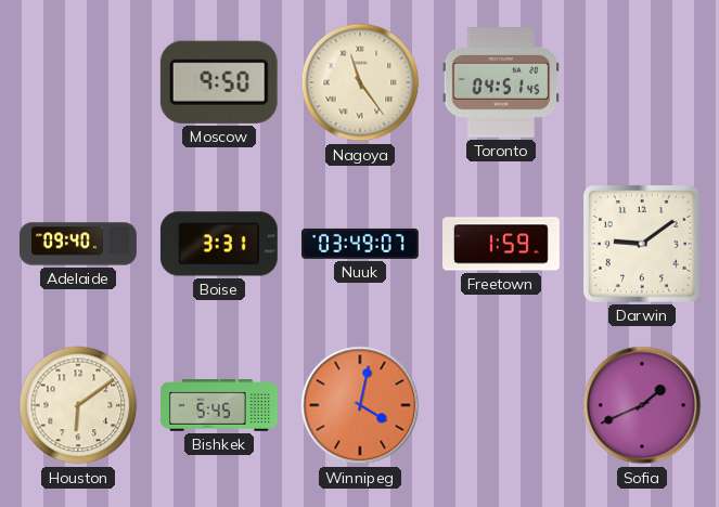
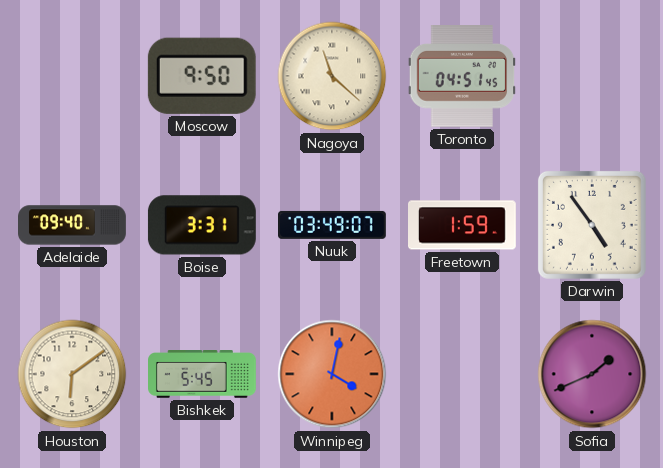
Nagoya: 11:24 -> 11:22 (332, 76)
Darwin: 9:09 -> 4:54 (592, 225)
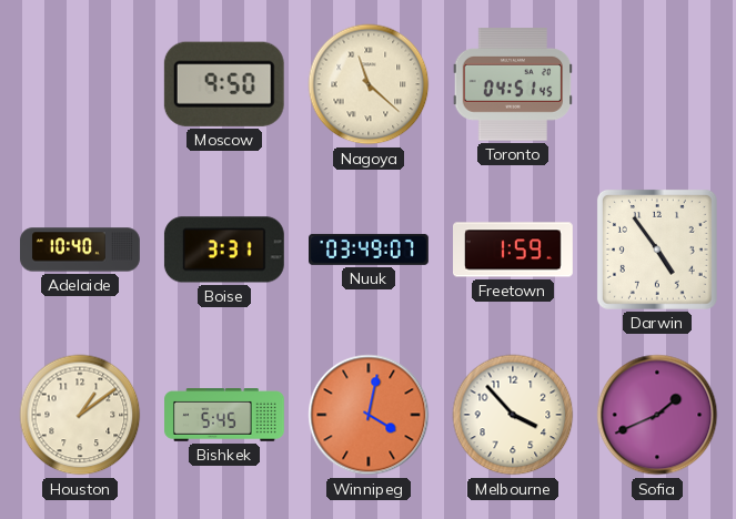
Adelaide: 09:40 -> 10:40 (81, 250)
Houston: 6:09 -> 1:09 (80, 415)
Melbourne: none -> 3:53 (513, 415)
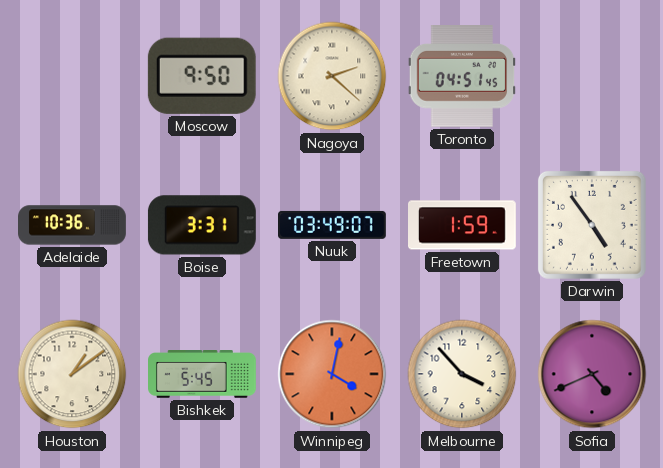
Nagoya: 11:22 -> 2:22 (332, 76)
Adelaide: 10:40 -> 10:36 (73, 225)
Sofia: 1:41 -> 4:41 (592, 374)
